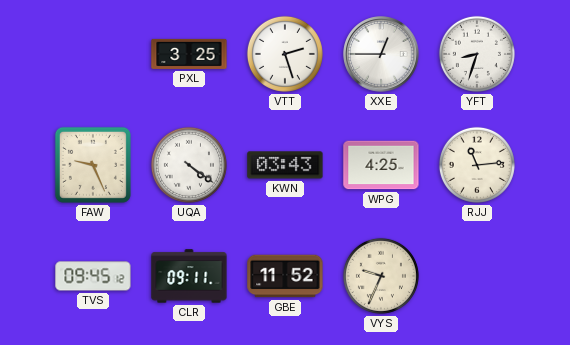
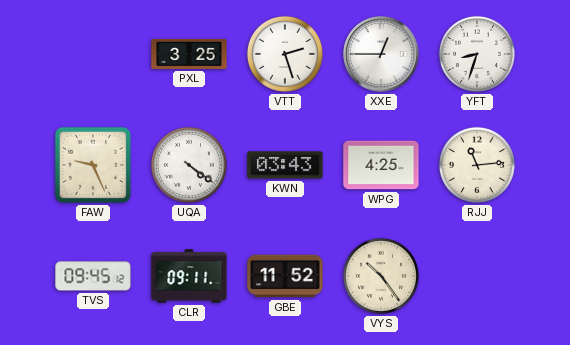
VYS: 9:34 -> 10:24 (381, 276)
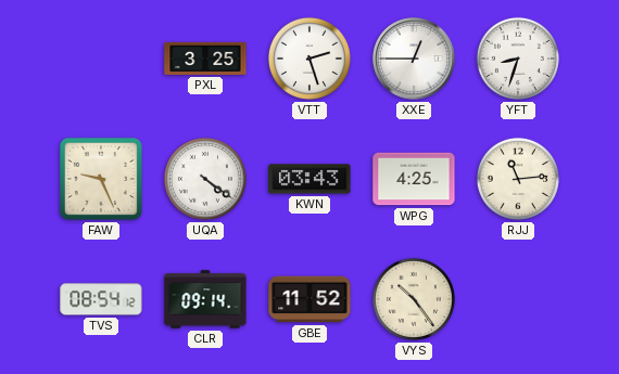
TVS: 09:45 -> 08:54 (101, 299)
CLR: 09:11 -> 09:14 (205, 299)
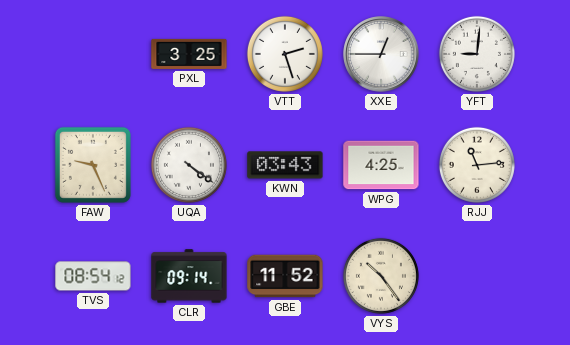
YFT: 8:33 -> 9:01 (477, 54)
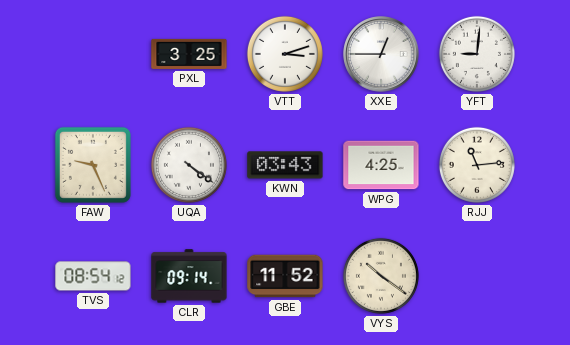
VTT: 2:27 -> 3:12 (285, 54)
VYS: 10:24 -> 10:21 (381, 276)
